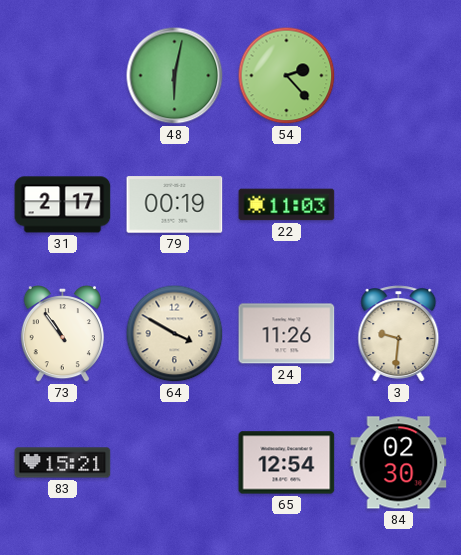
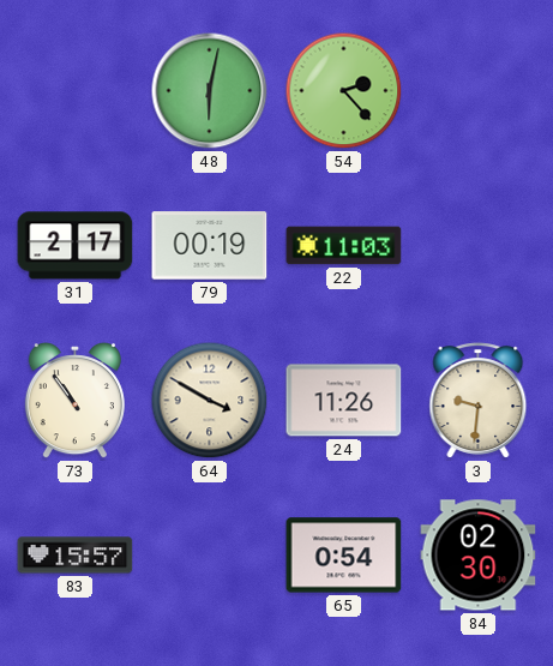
83: 15:21 -> 15:57 (76, 556)
65: 12:54 -> 0:54 (344, 556)
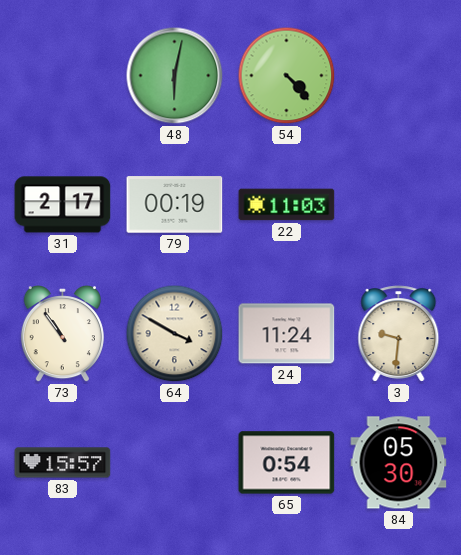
54: 2:23 -> 4:23 (287, 76)
24: 11:26 -> 11:24 (287, 334)
84: 02:30 -> 05:30 (399, 463)
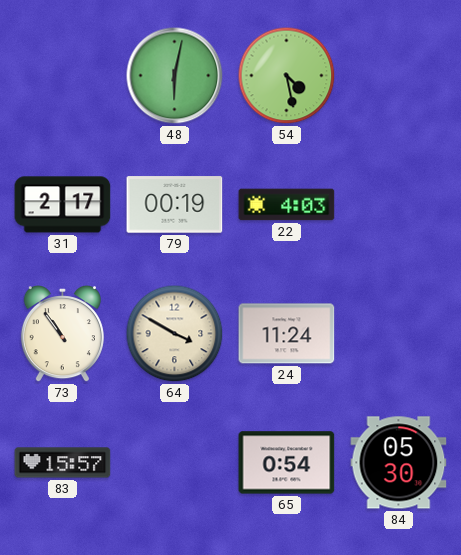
54: 4:23 -> 4:28 (287, 76)
22: 11:03 -> 4:03 (287, 205)
3: 9:31 -> none (399, 334)
